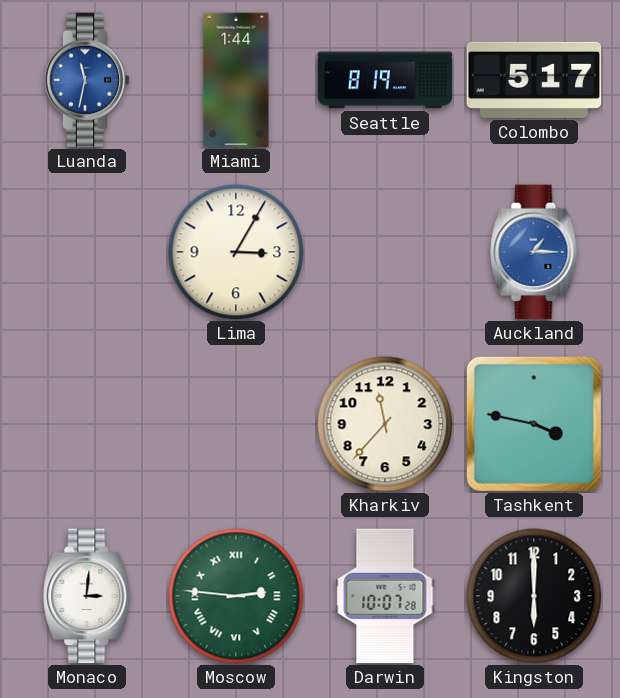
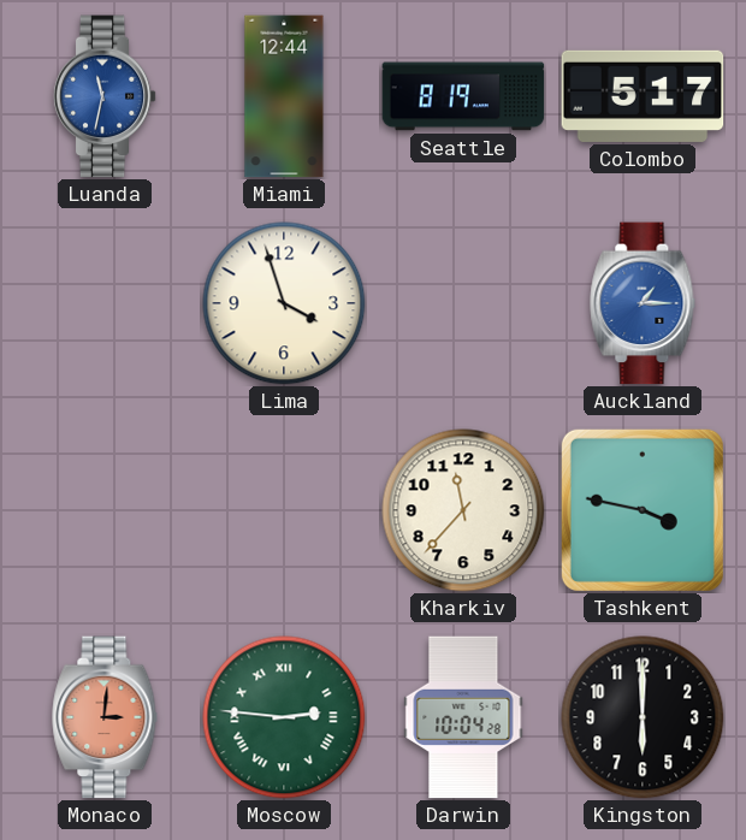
Miami: 1:44 -> 12:44 (284, 96)
Lima: 3:05 -> 3:57 (284, 303)
Monaco dial: white -> salmon (105, 717)
Darwin: 10:07 -> 10:04 (463, 717)
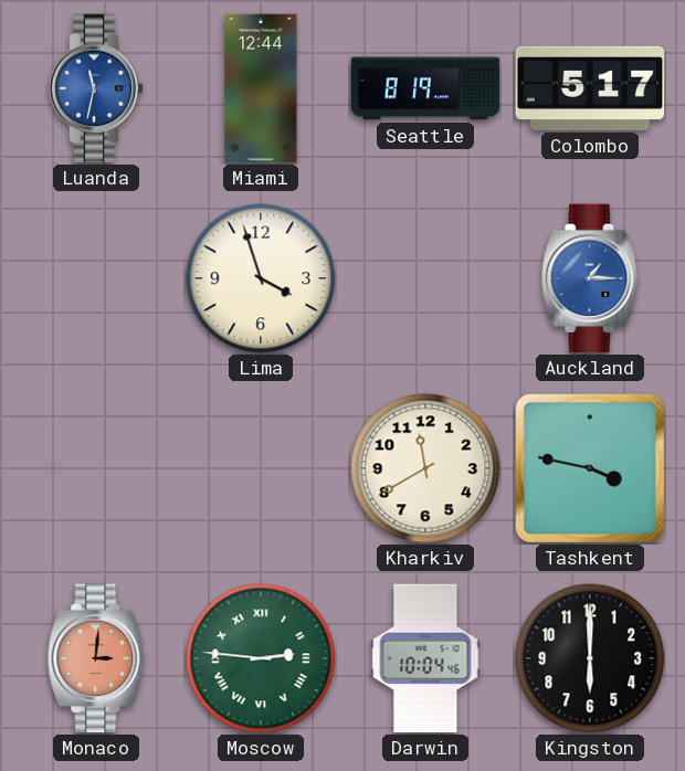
Kharkiv: 11:37 -> 11:40 (425, 468)
Darwin: 10:04:28 -> 10:04:46 (425, 658)
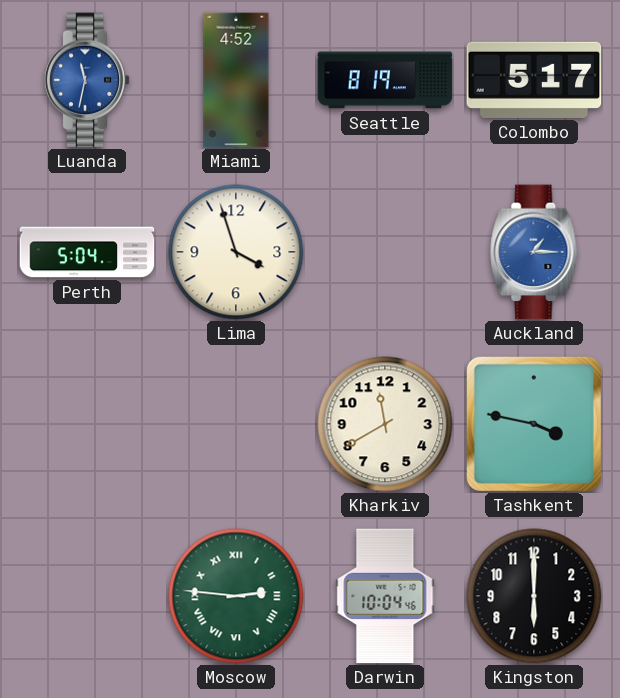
Miami: 12:44 -> 4:52 (236, 80)
Perth: none -> 5:04 (87, 252)
Monaco: 3:01 -> none (96, 658)
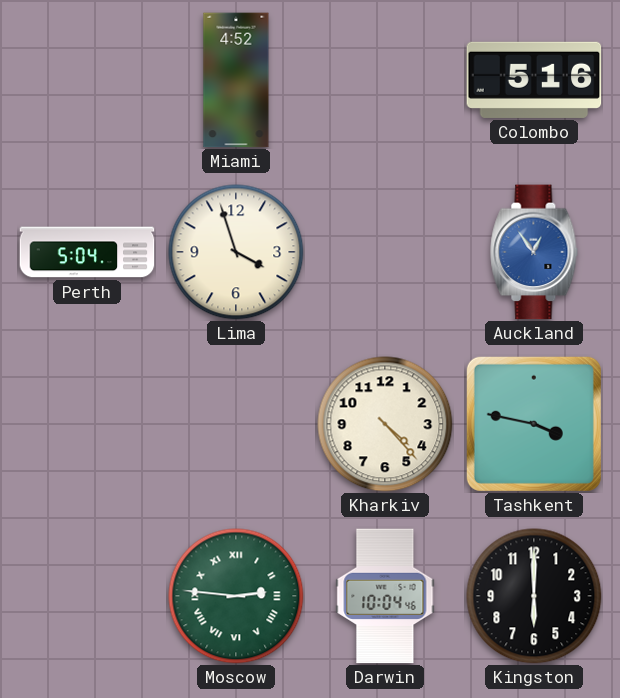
Luanda: 11:32 -> none (87, 80)
Seattle: 8:19 -> none (385, 80)
Colombo: 5:17 -> 5:16 (534, 80)
Auckland: 1:15 -> 12:54 (534, 252)
Kharkiv: 11:40 -> 4:23 (385, 424)
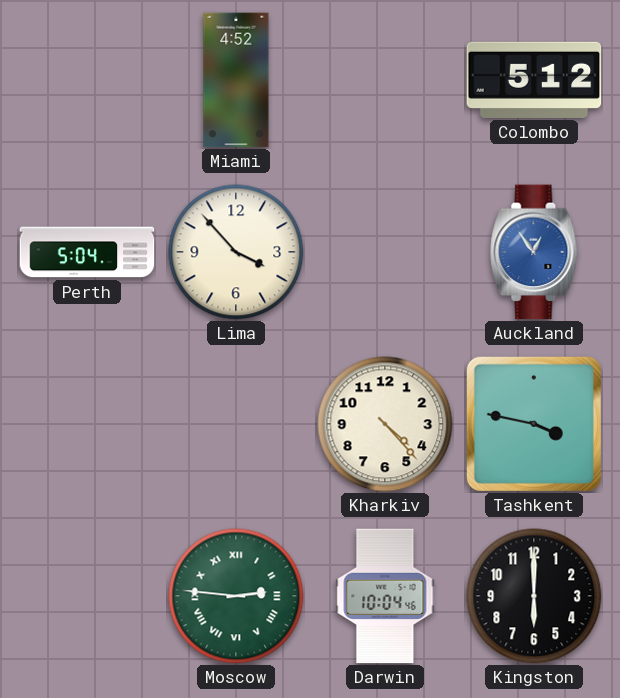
Colombo: 5:16 -> 5:12 (534, 80)
Lima: 3:57 -> 3:53 (236, 252)
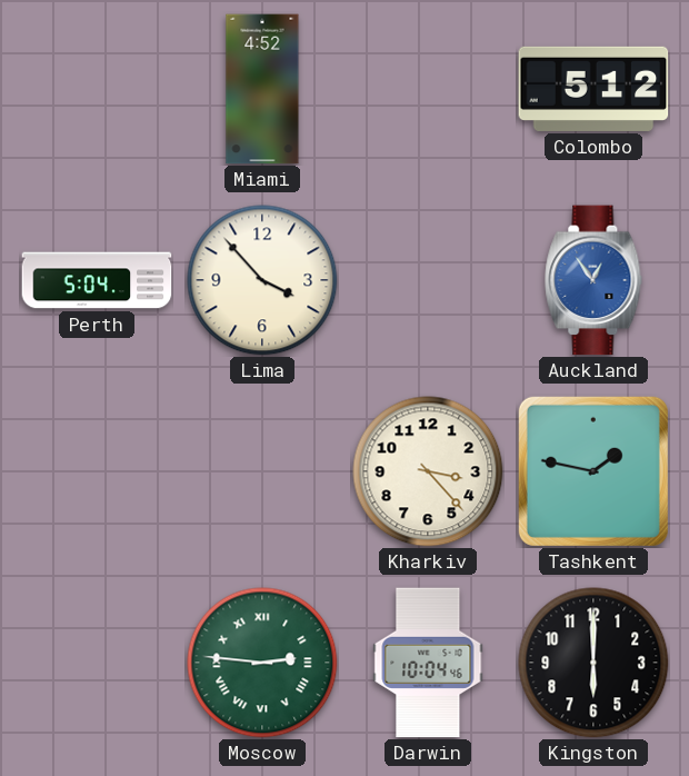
Kharkiv: 4:23 -> 3:23 (428, 471)
Tashkent: 3:47 -> 1:47 (593, 471)
